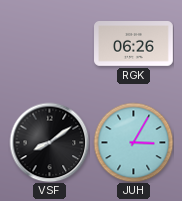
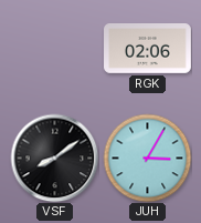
RGK: 06:26 -> 02:06 (148, 49)
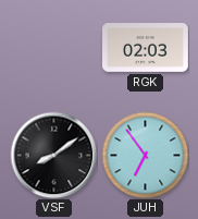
RGK: 02:06 -> 02:03 (146, 48)
JUH: 3:05 -> 6:54 (145, 155)
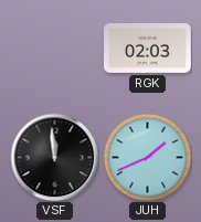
VSF: 8:09 -> 11:59 (54, 157)
JUH: 6:54 -> 1:41 (147, 157)
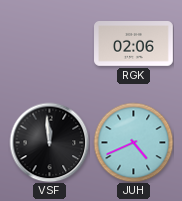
RGK: 02:03 -> 02:06 (134, 44)
JUH: 1:41 -> 4:41 (133, 142)
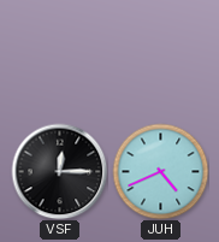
RGK: 02:06 -> none (134, 44)
VSF: 11:59 -> 12:15 (59, 171)
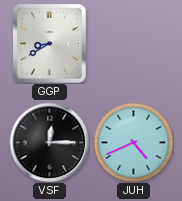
GGP: none -> 8:40 (49, 43)
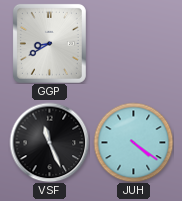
VSF: 12:15 -> 11:26 (49, 142)
JUH: 4:41 -> 4:21 (133, 142)
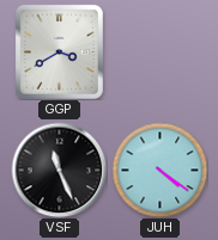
GGP: 8:40 -> 3:40 (59, 51)
